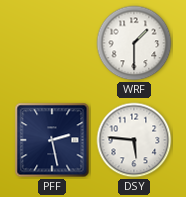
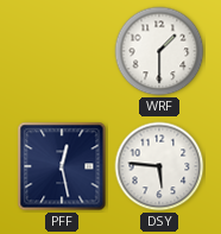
PFF: 2:28 -> 12:28 (62, 166)
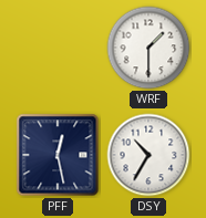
DSY: 5:46 -> 10:35 (148, 155)
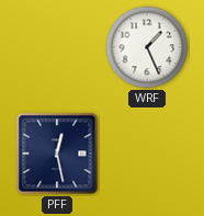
WRF: 1:30 -> 1:26 (147, 47)
DSY: 10:35 -> none (148, 155)
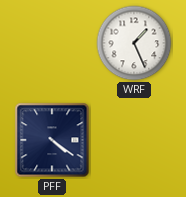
PFF: 12:28 -> 4:21 (52, 140)
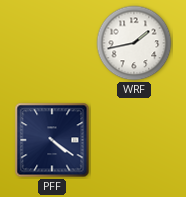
WRF: 1:26 -> 1:43 (134, 43)
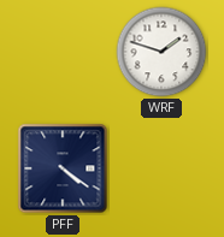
WRF: 1:43 -> 1:48 (161, 52)
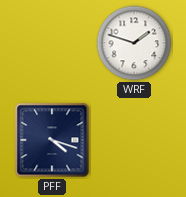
PFF: 4:21 -> 4:18 (52, 140)
